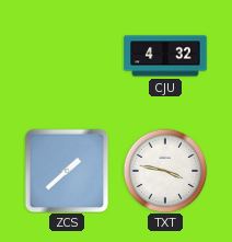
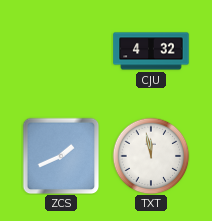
ZCS: 1:38 -> 1:41 (61, 156)
TXT: 3:47 -> 11:58 (151, 156)
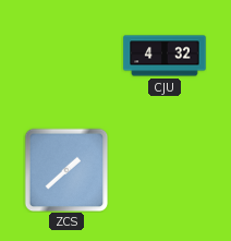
ZCS: 1:41 -> 1:38 (66, 170)
TXT: 11:58 -> none (151, 156)
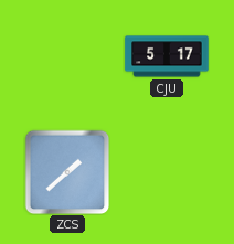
CJU: 4:32 -> 5:17 (167, 56)
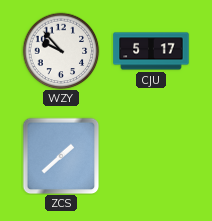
WZY: none -> 9:53 (61, 51)
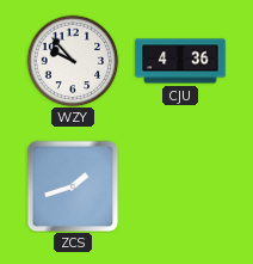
CJU: 5:17 -> 4:36 (180, 61)
ZCS: 1:38 -> 1:42 (73, 186)
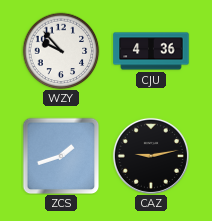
CAZ: none -> 9:13 (151, 156)
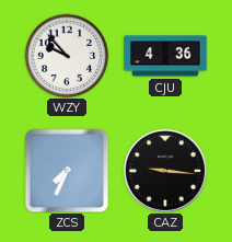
ZCS: 1:42 -> 7:34 (67, 171)
CAZ: 9:13 -> 9:16 (165, 171)
